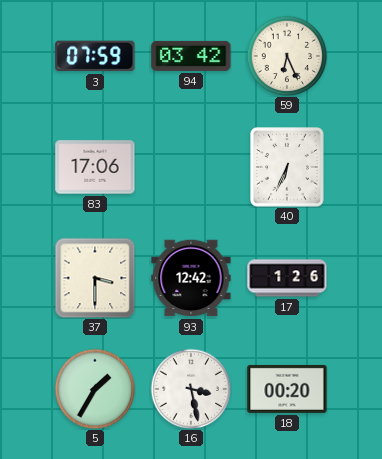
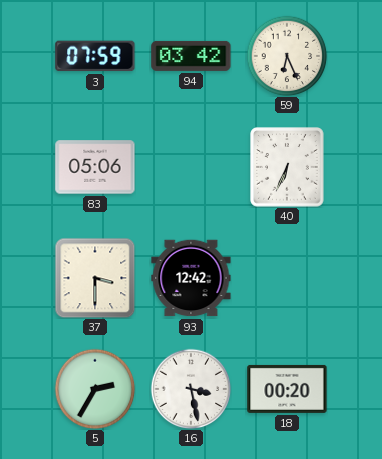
83: 17:06 -> 05:06 (95, 167)
17: 1:26 -> none (287, 278)
5: 1:35 -> 2:35 (95, 389)
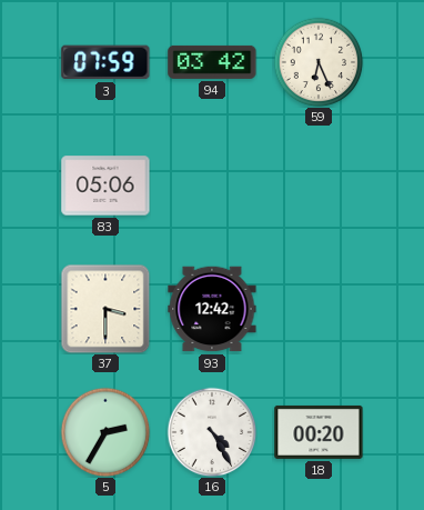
40: 6:34 -> none (287, 167)
16: 3:28 -> 4:25 (212, 432)
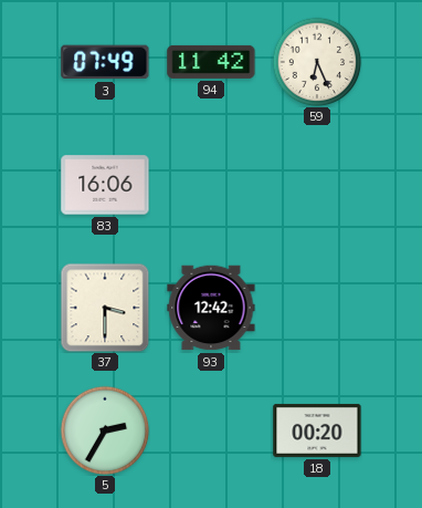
3: 07:59 -> 07:49 (105, 62)
94: 03:42 -> 11:42 (211, 62)
83: 05:06 -> 16:06 (105, 185)
16: 4:25 -> none (212, 432)
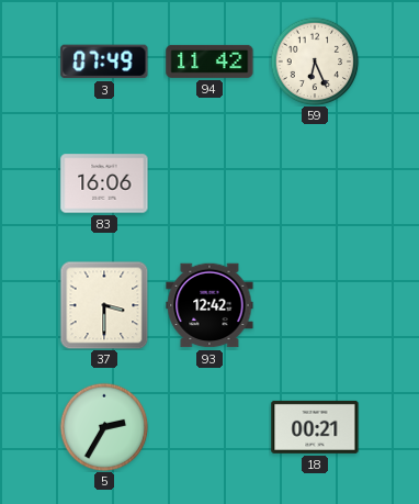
18: 00:20 -> 00:21 (315, 427)
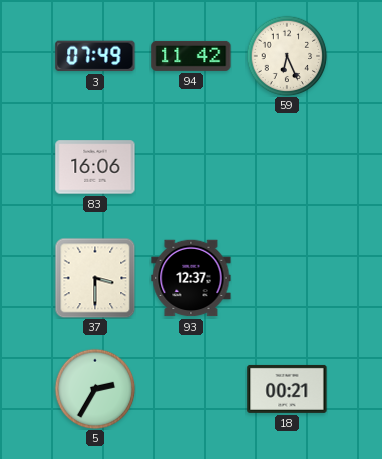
93: 12:42 -> 12:37 (191, 278)
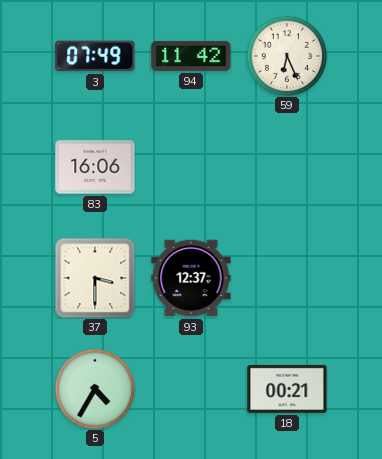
5: 2:35 -> 4:35 (95, 389)
